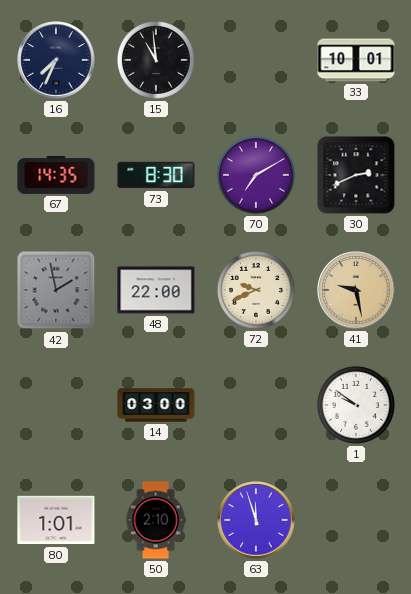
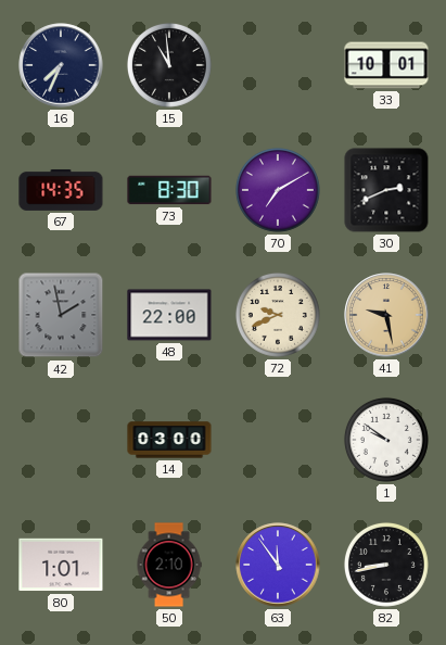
63: 11:57 -> 11:54 (278, 565)
82: none -> 8:43 (386, 565)
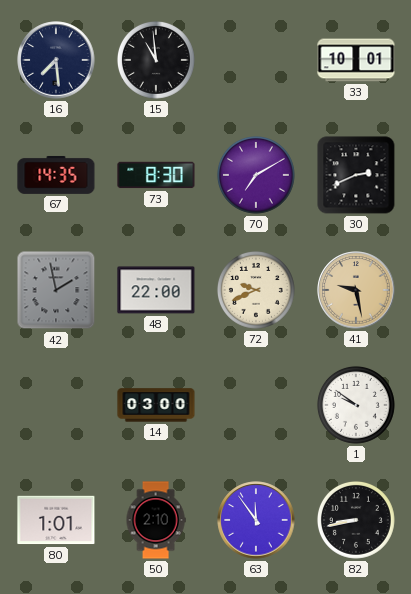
16: 7:34 -> 7:29 (56, 60)
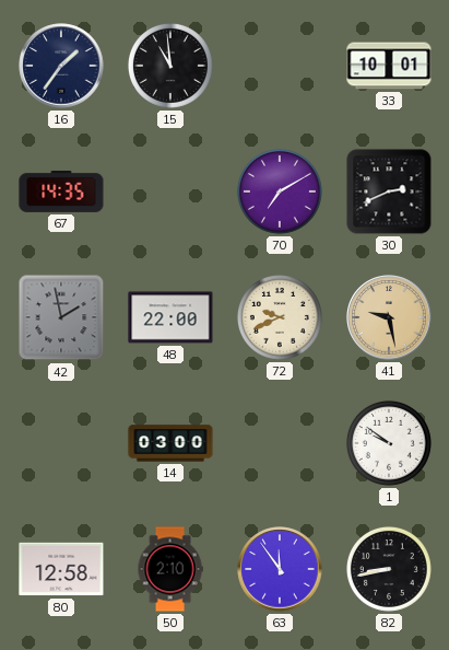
16: 7:29 -> 1:36 (61, 66)
73: 8:30 -> none (156, 175)
80: 1:01 -> 12:58 (61, 569)
